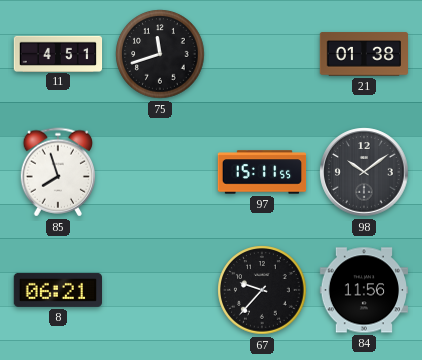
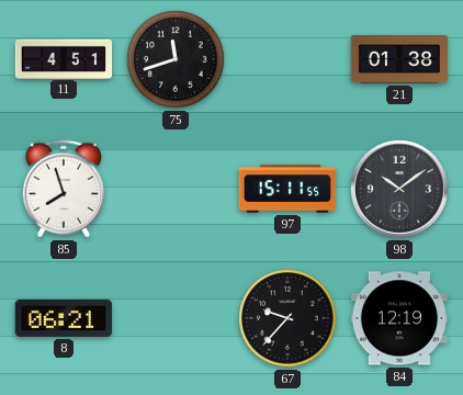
84: 11:56 -> 12:19 (398, 318)
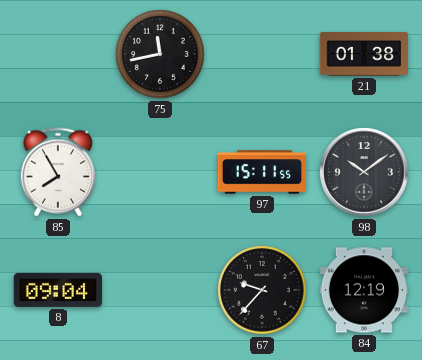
11: 4:51 -> none (64, 58)
75: 11:42 -> 11:43 (160, 54)
85: 7:57 -> 7:55 (57, 172)
8: 06:21 -> 09:04 (57, 290)
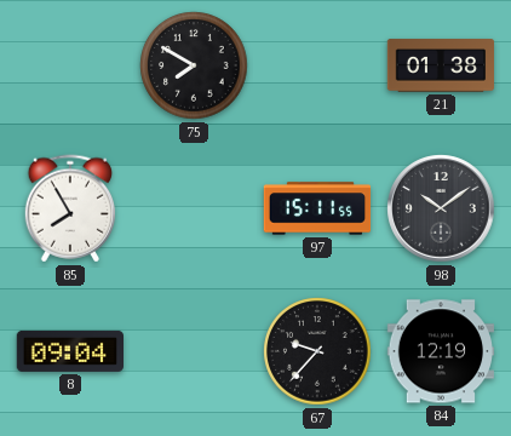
75: 11:43 -> 7:50 (194, 65)
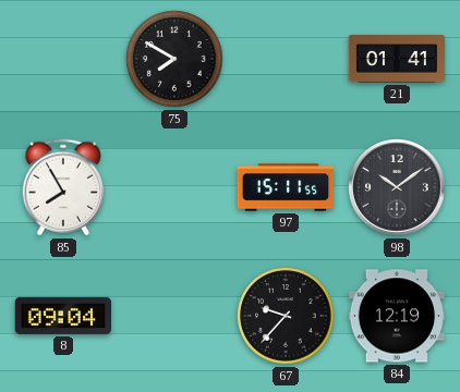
21: 01:38 -> 01:41 (396, 59)
